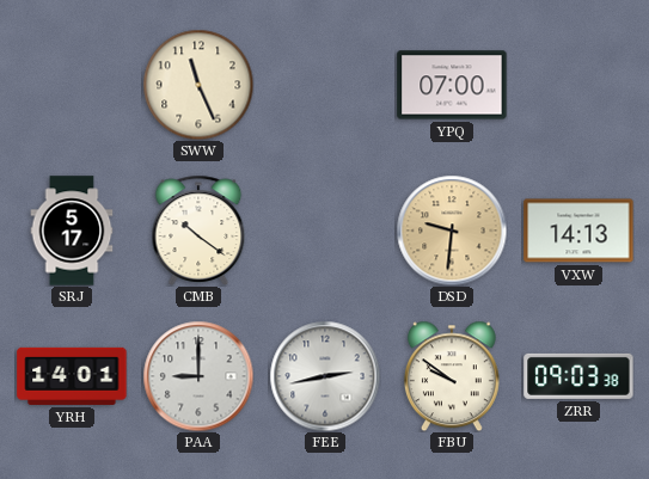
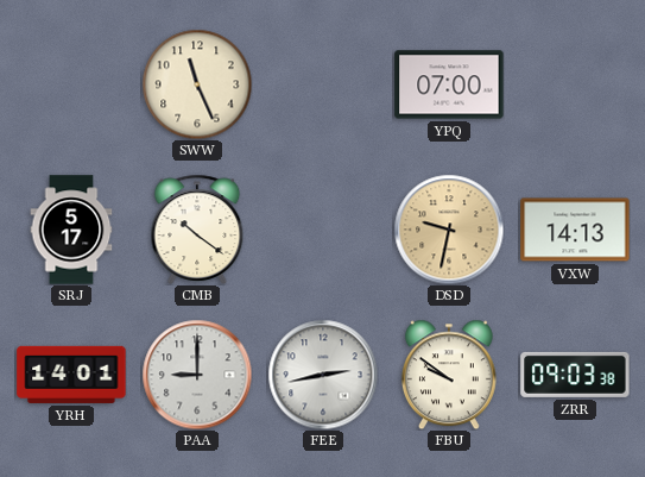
DSD: 9:31 -> 9:32 (449, 230)
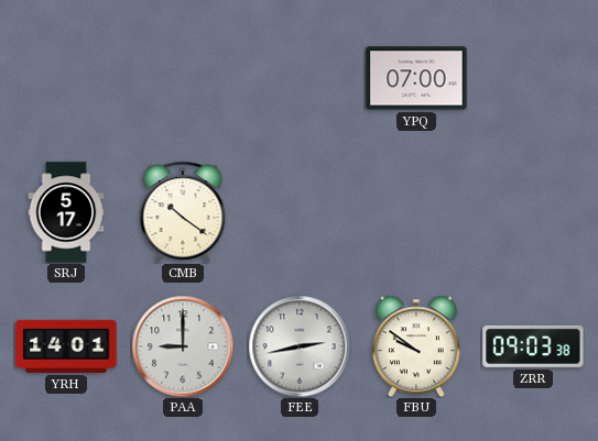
SWW: 11:26 -> none (197, 84)
DSD: 9:32 -> none (449, 230)
VXW: 14:13 -> none (575, 230)
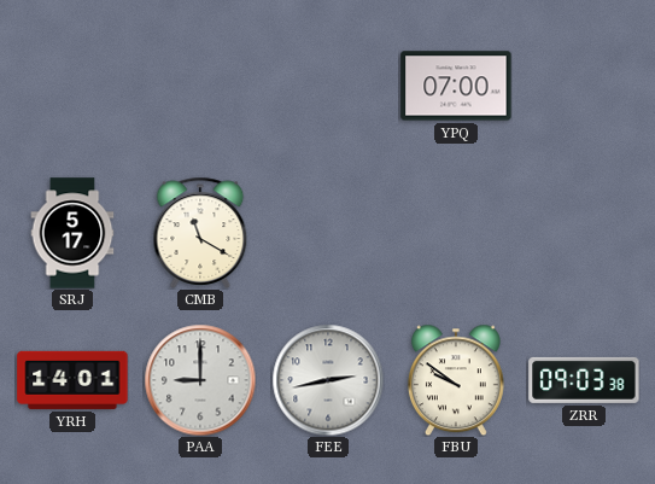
CMB: 10:21 -> 11:20 (200, 233)
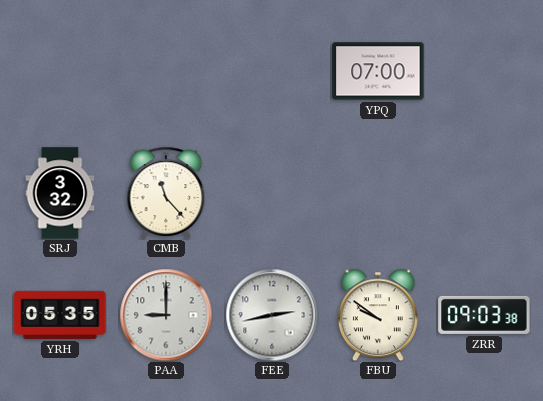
SRJ: 5:17 -> 3:32 (60, 193)
CMB: 11:20 -> 11:23 (166, 193)
YRH: 14:01 -> 05:35 (60, 315)
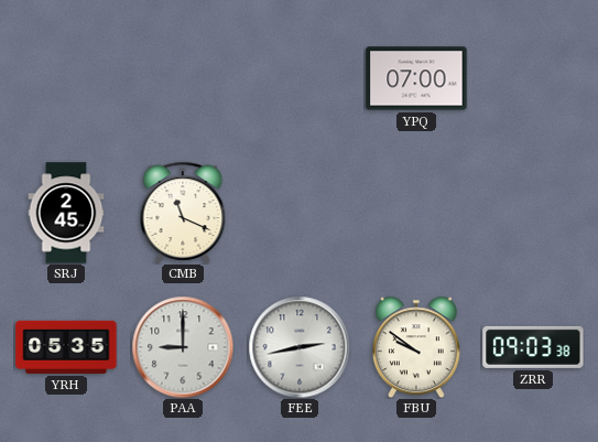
SRJ: 3:32 -> 2:45 (66, 213)
CMB: 11:23 -> 11:19 (183, 213)
